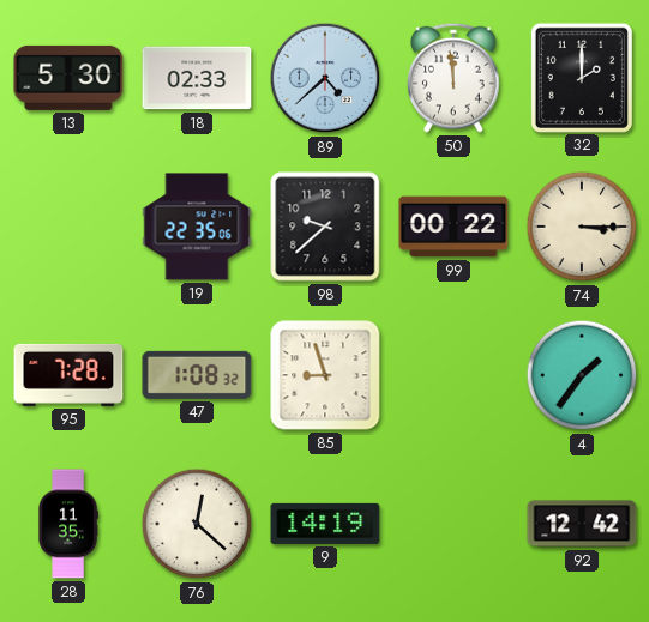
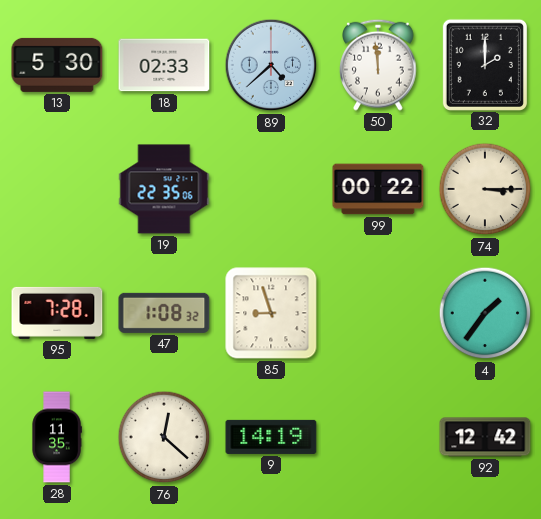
98: 9:38 -> none (325, 227)
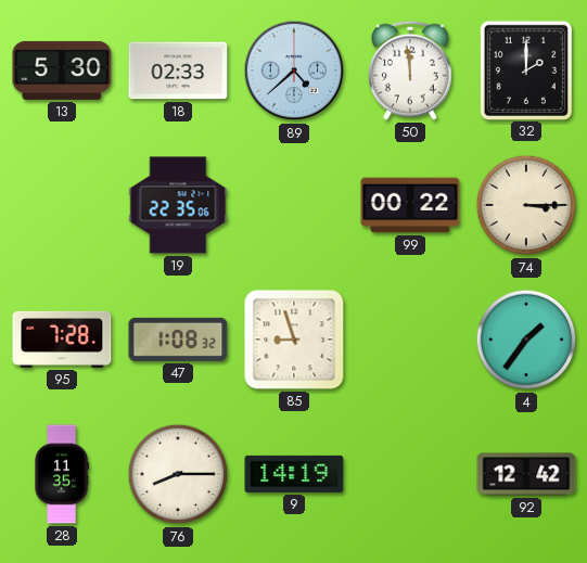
76: 12:22 -> 8:15 (178, 474)
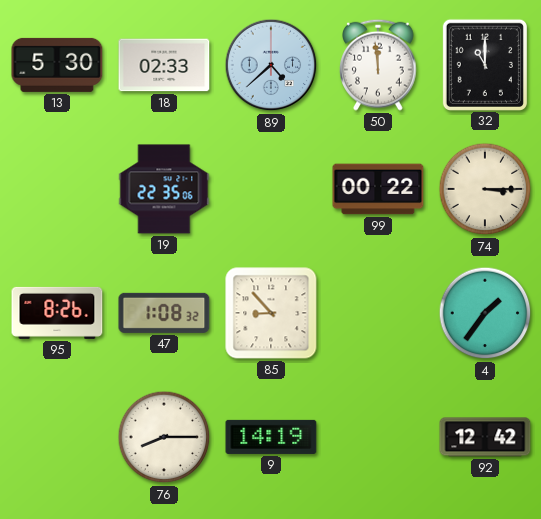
32: 2:00 -> 11:00 (485, 64)
95: 7:28 -> 8:26 (57, 313)
85: 8:57 -> 8:53 (271, 313)
28: 11:35 -> none (62, 474)
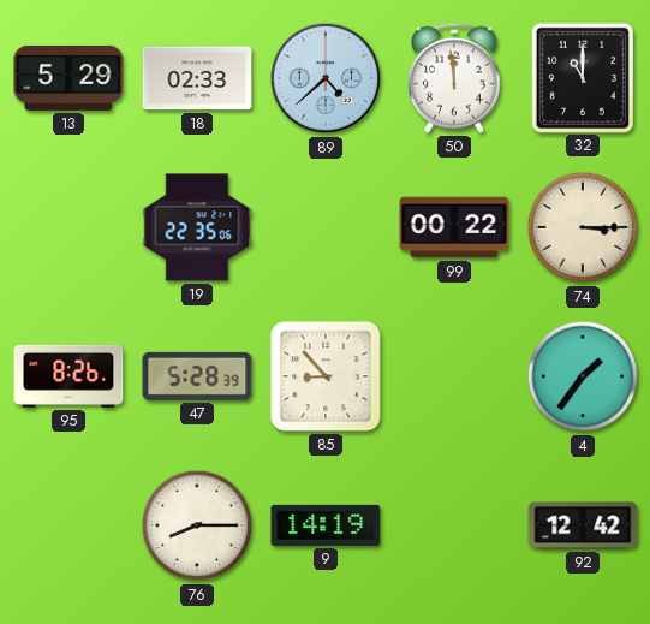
13: 5:30 -> 5:29 (68, 78)
47: 1:08 -> 5:28 (197, 376)
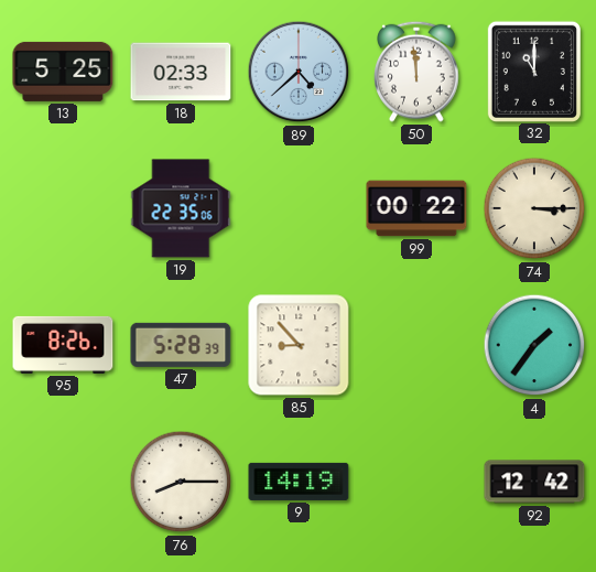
13: 5:29 -> 5:25 (63, 72)
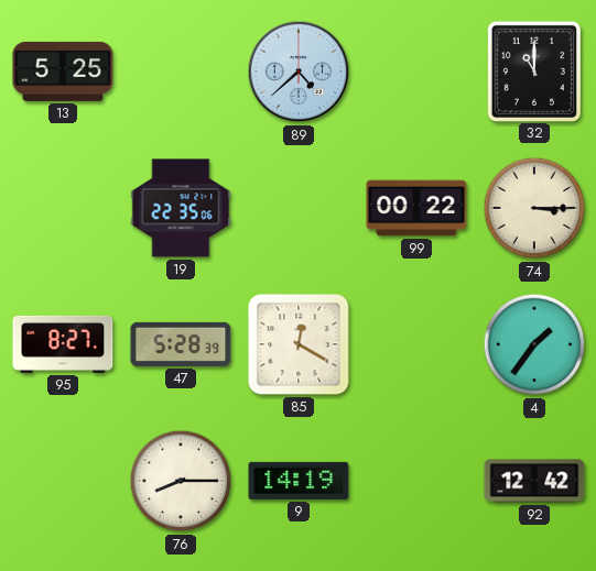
18: 02:33 -> none (181, 72)
50: 11:59 -> none (416, 72)
95: 8:26 -> 8:27 (63, 344)
85: 8:53 -> 12:20 (299, 344)
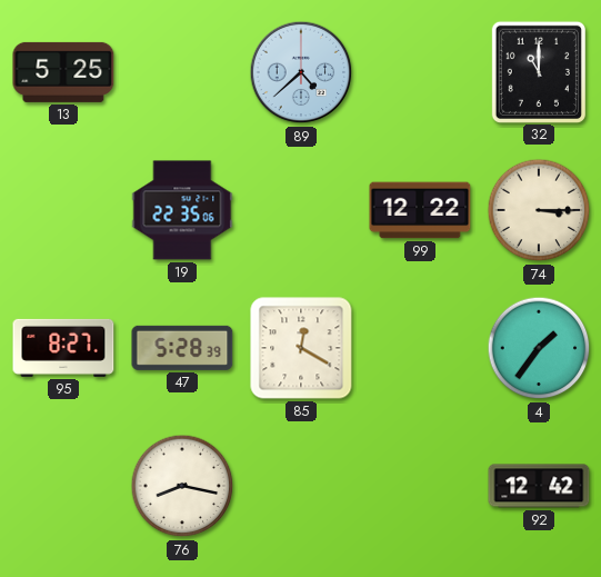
99: 00:22 -> 12:22 (420, 210)
76: 8:15 -> 8:17 (182, 486)
9: 14:19 -> none (299, 481)
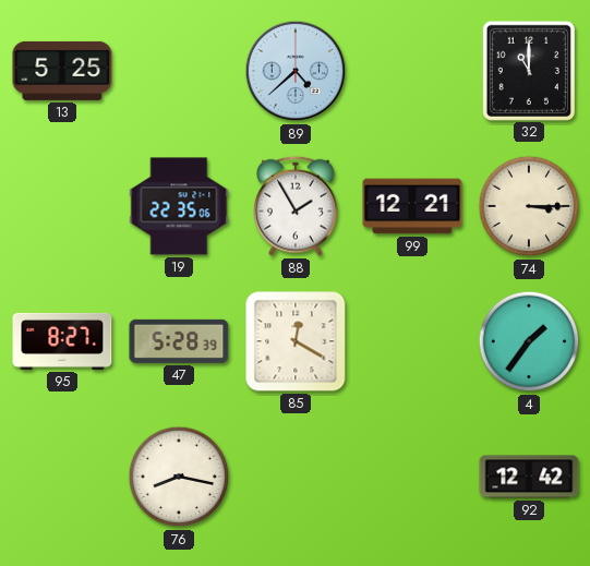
88: none -> 1:55 (296, 206)
99: 12:22 -> 12:21 (412, 206)
